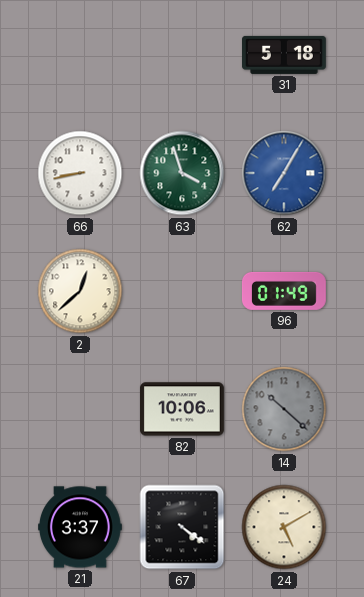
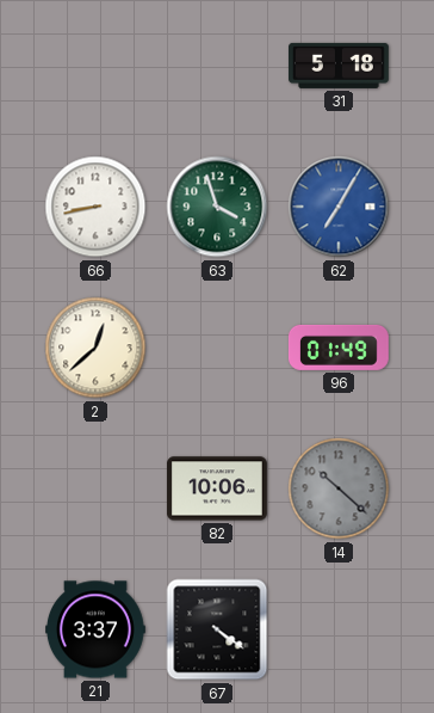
24: 5:10 -> none (284, 527)
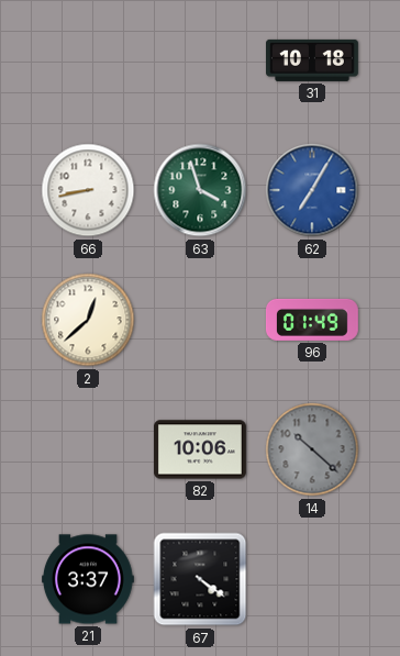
31: 5:18 -> 10:18 (313, 60)
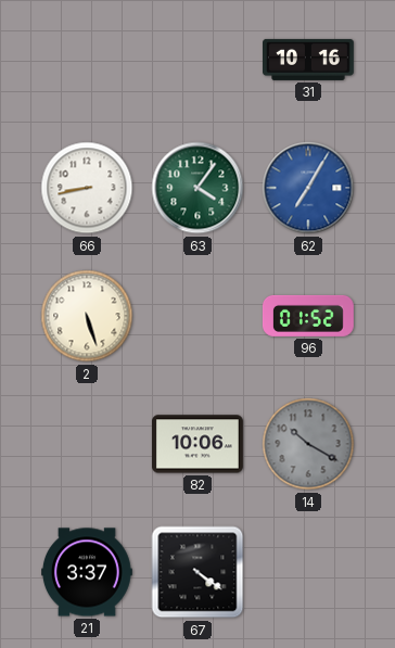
31: 10:18 -> 10:16 (309, 60)
63: 3:57 -> 4:06 (197, 188)
2: 12:38 -> 5:27 (87, 316)
96: 01:49 -> 01:52 (308, 316)
14: 10:22 -> 10:20 (308, 444)
